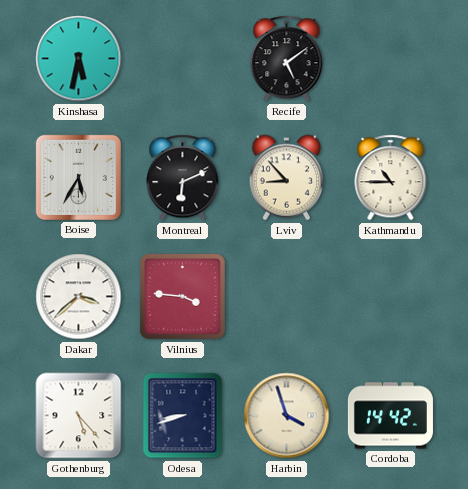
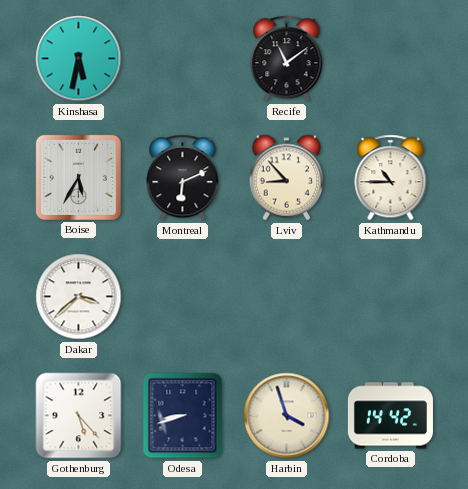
Recife: 5:09 -> 11:09 (287, 59)
Vilnius: 3:46 -> none (182, 296)
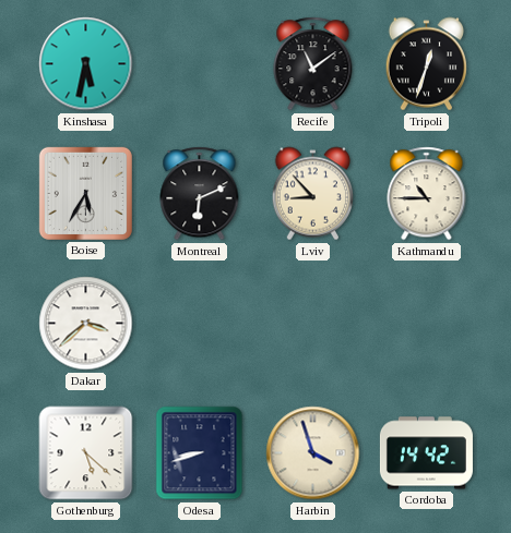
Tripoli: none -> 12:33 (426, 64)
Gothenburg: 5:23 -> 5:22 (86, 453)
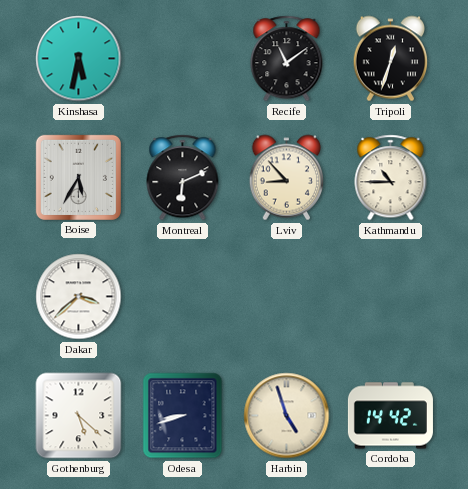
Harbin: 3:57 -> 4:57 (287, 416)
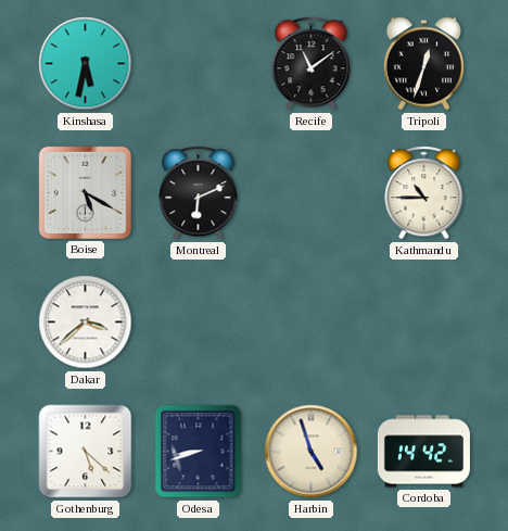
Boise: 5:35 -> 5:20 (85, 192)
Lviv: 8:53 -> none (286, 178)
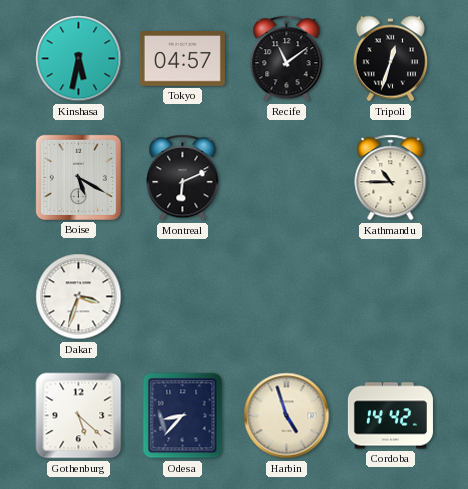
Tokyo: none -> 04:57 (182, 59)
Dakar: 3:38 -> 3:33 (79, 297)
Odesa: 8:42 -> 8:37 (183, 416)
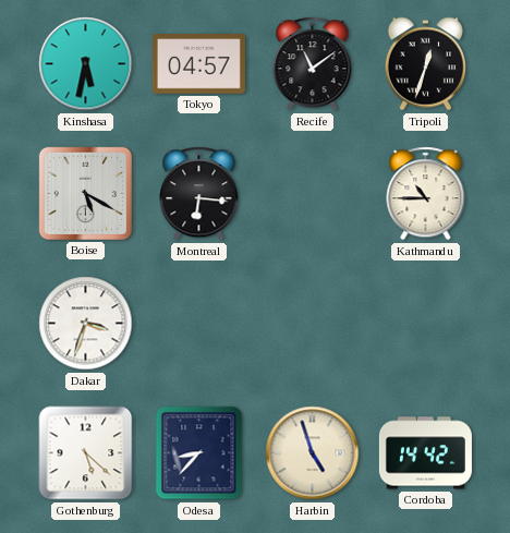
Montreal: 6:11 -> 6:16 (199, 194)
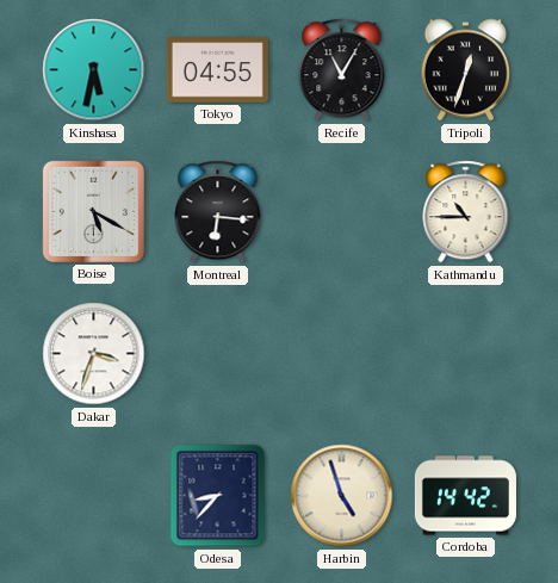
Tokyo: 04:57 -> 04:55 (217, 70)
Recife: 11:09 -> 11:05 (342, 70)
Gothenburg: 5:22 -> none (86, 453)
